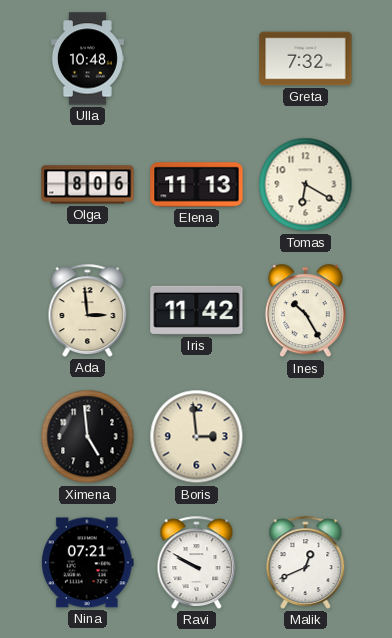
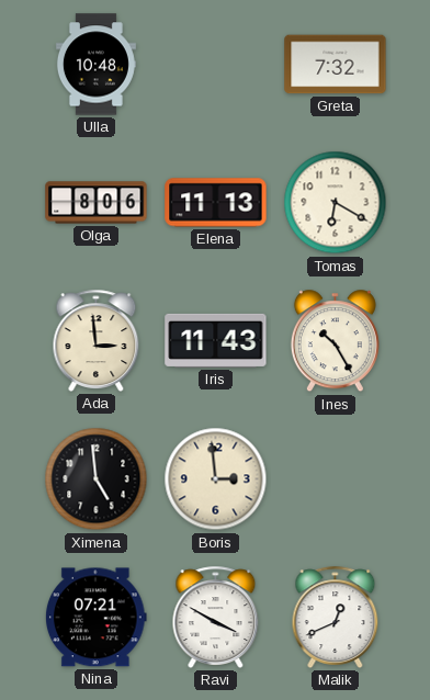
Iris: 11:42 -> 11:43 (216, 340)
Ravi: 9:50 -> 3:50 (216, 617)
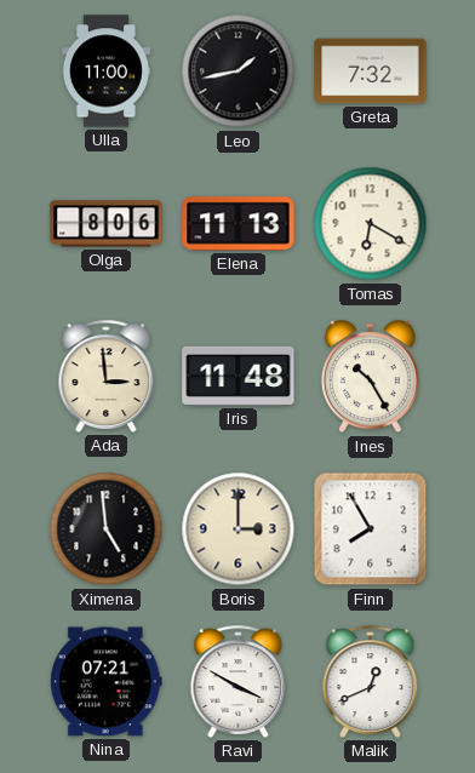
Ulla: 10:48 -> 11:00 (105, 71)
Leo: none -> 1:43 (239, 71)
Iris: 11:43 -> 11:48 (239, 376)
Boris: 2:59 -> 3:00 (239, 529)
Finn: none -> 7:55 (371, 529)
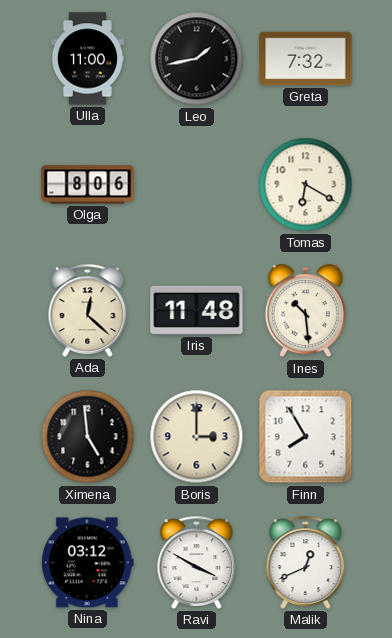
Elena: 11:13 -> none (239, 224)
Ada: 2:59 -> 12:22 (88, 310)
Ines: 10:25 -> 10:29 (305, 311)
Nina: 07:21 -> 03:12 (87, 563)
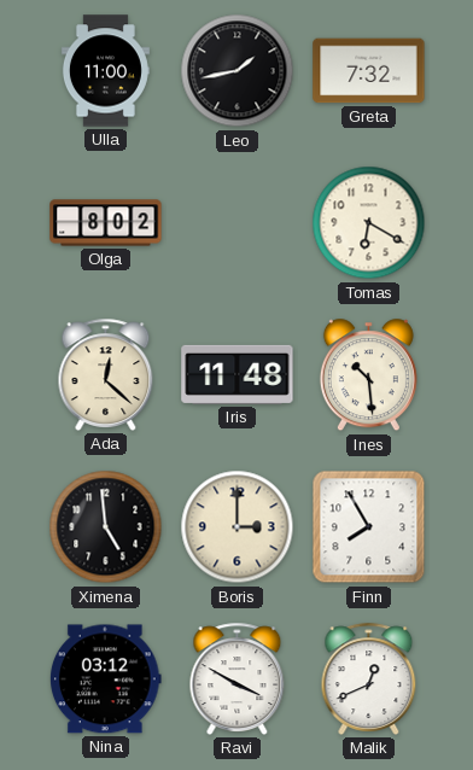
Olga: 8:06 -> 8:02 (106, 223)
